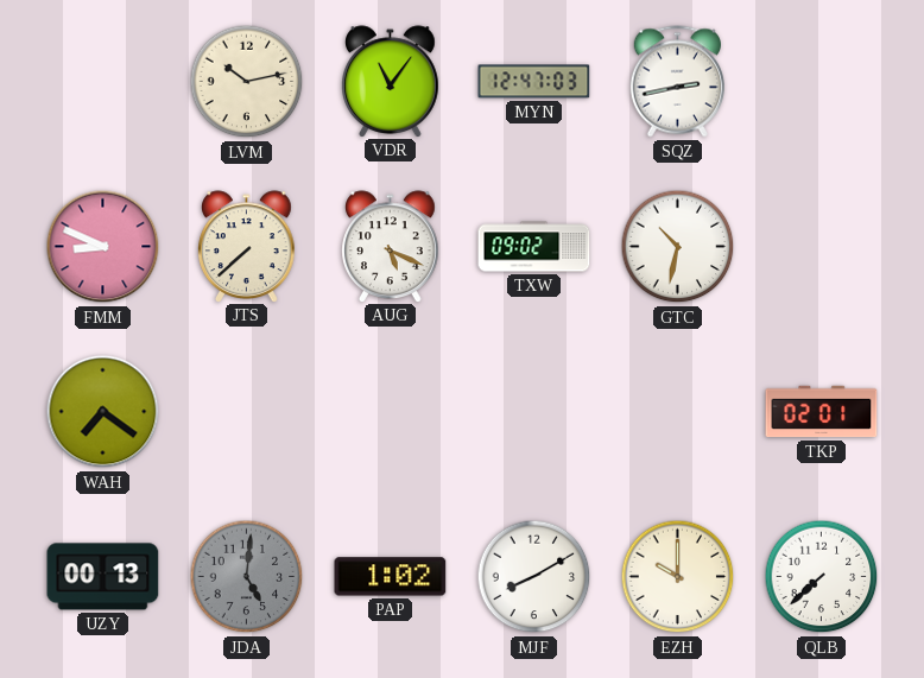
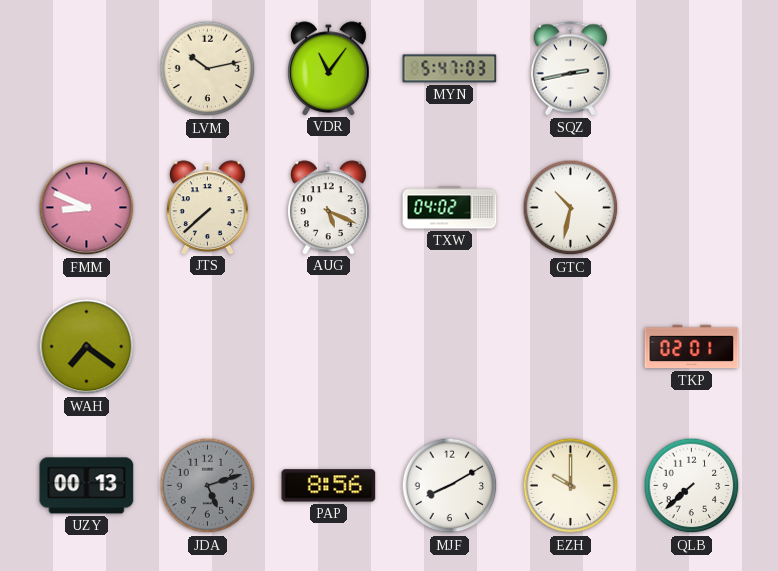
MYN: 12:47 -> 5:47 (450, 69)
TXW: 09:02 -> 04:02 (450, 208)
JDA: 5:01 -> 5:12 (208, 486)
PAP: 1:02 -> 8:56 (329, 486)
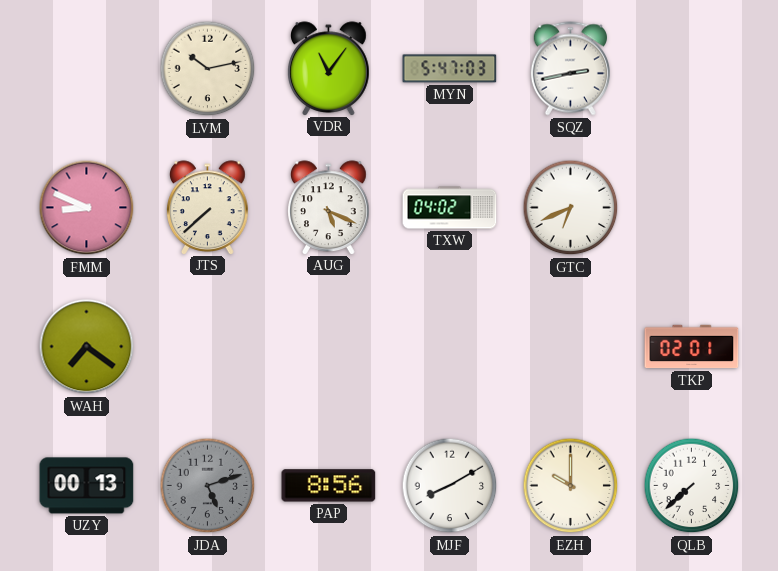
GTC: 10:32 -> 6:41 (571, 208)
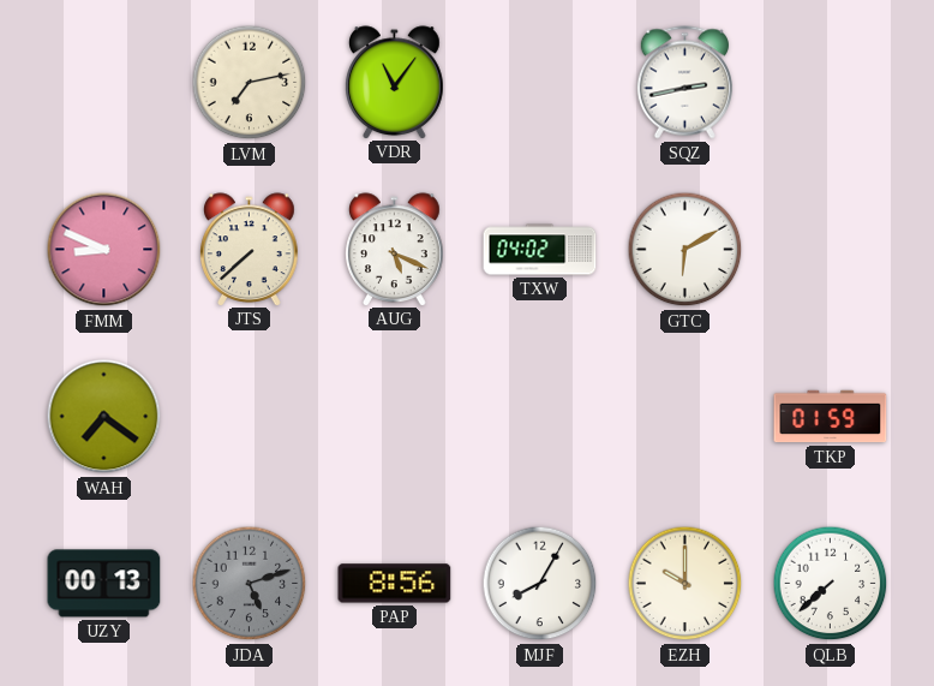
LVM: 10:13 -> 7:13 (250, 83)
MYN: 5:47 -> none (450, 69)
GTC: 6:41 -> 6:10 (685, 250)
TKP: 02:01 -> 01:59 (831, 417)
MJF: 8:10 -> 8:05 (540, 584)
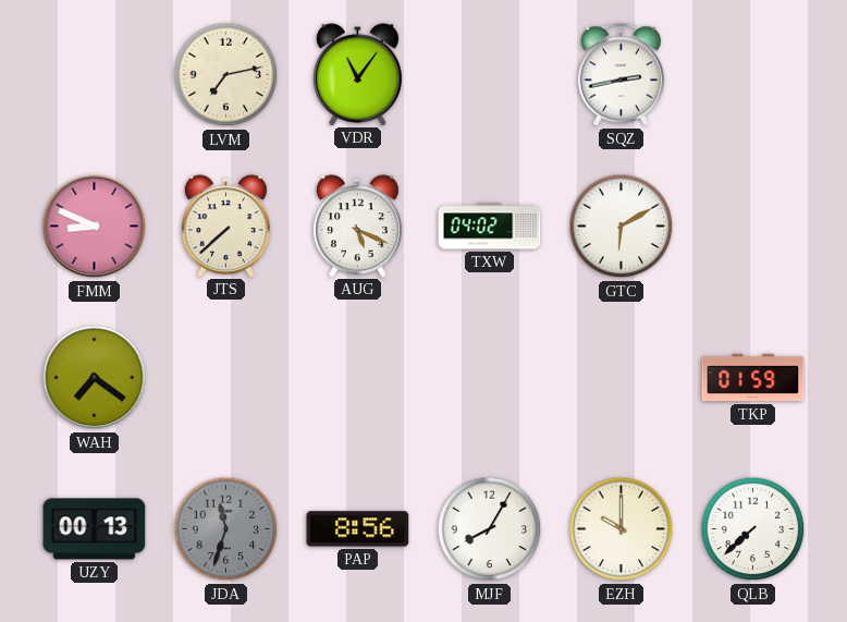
JDA: 5:12 -> 11:33 (226, 529)
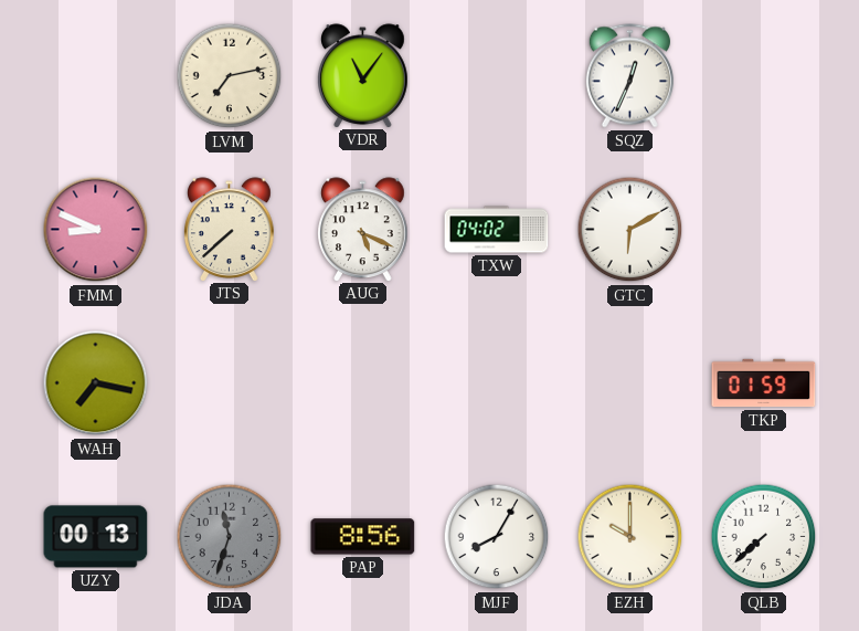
SQZ: 2:43 -> 12:34 (629, 76)
WAH: 7:21 -> 7:17 (96, 383)
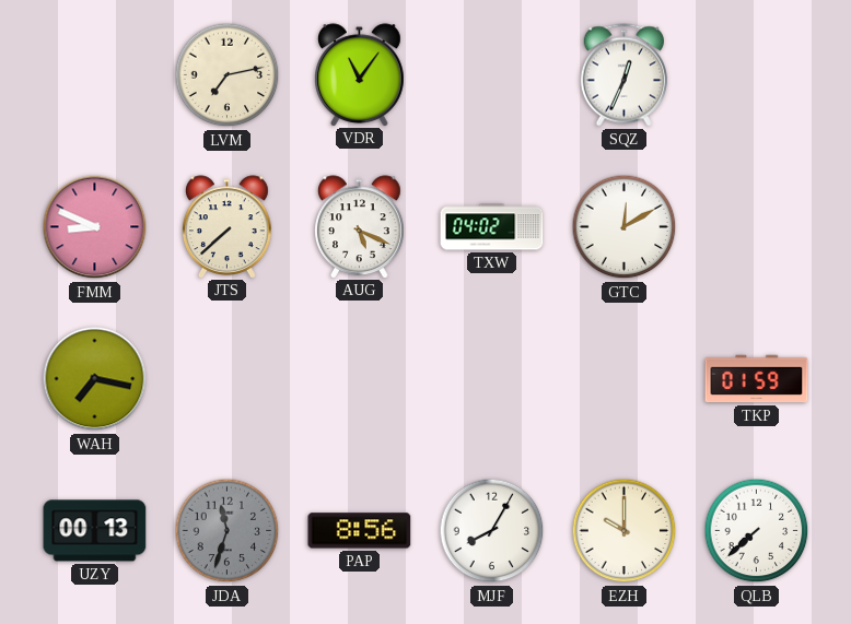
GTC: 6:10 -> 12:10 (625, 227)
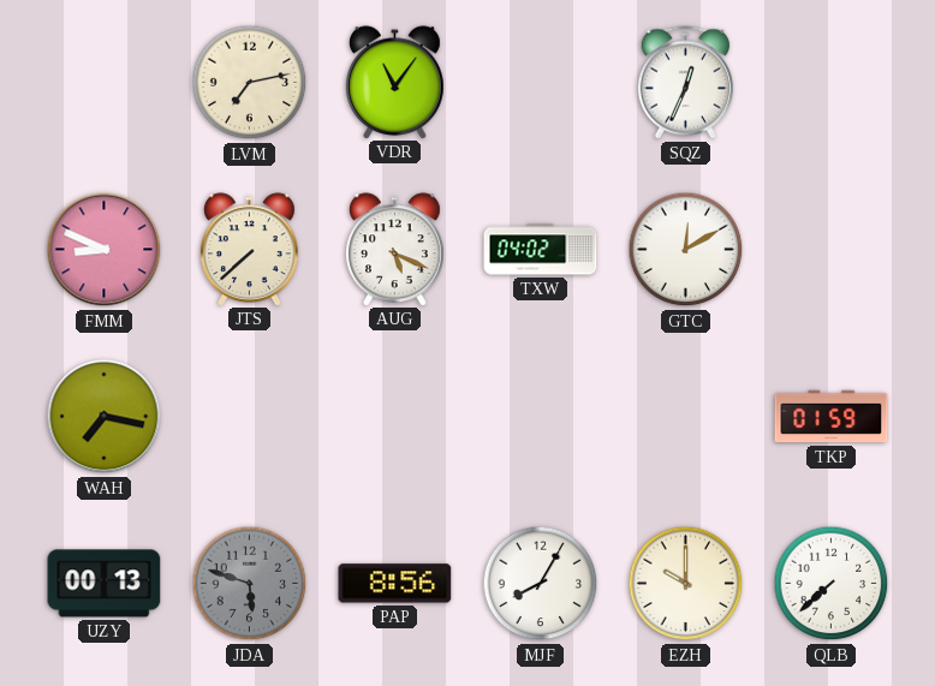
JDA: 11:33 -> 5:48 (250, 584)
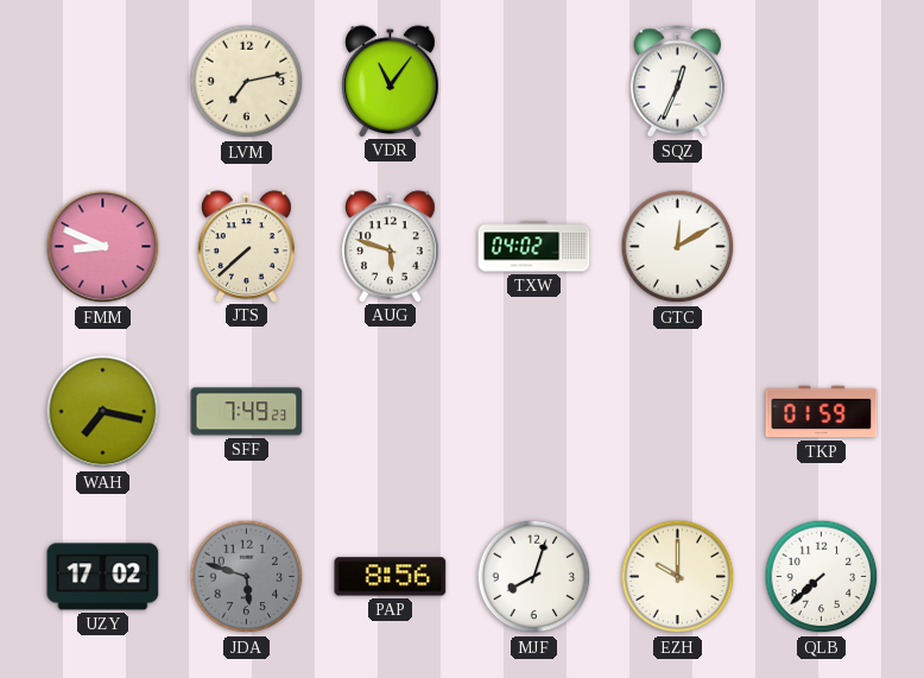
AUG: 5:19 -> 5:48 (391, 246)
SFF: none -> 7:49 (247, 412)
UZY: 00:13 -> 17:02 (103, 577)
MJF: 8:05 -> 8:03 (534, 577)
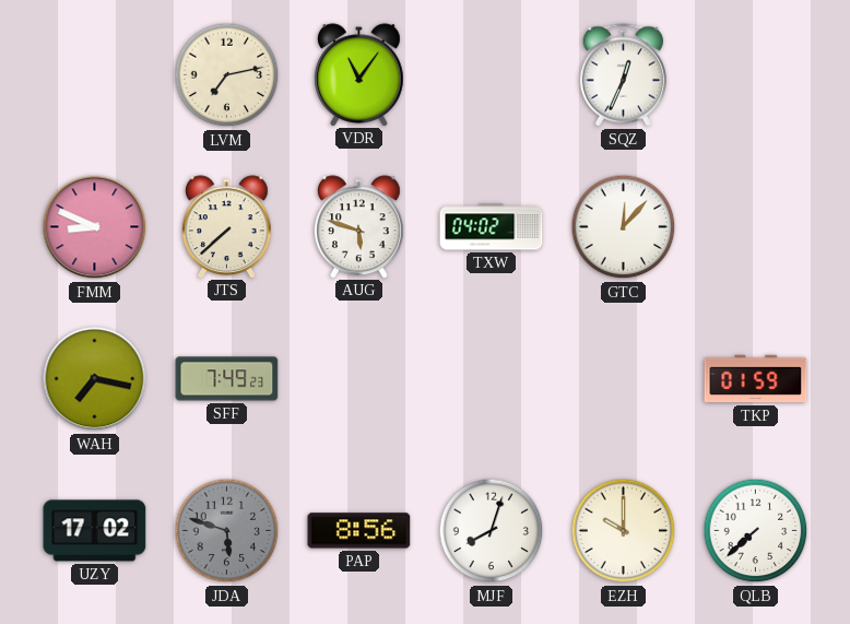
GTC: 12:10 -> 12:07 (624, 227)
